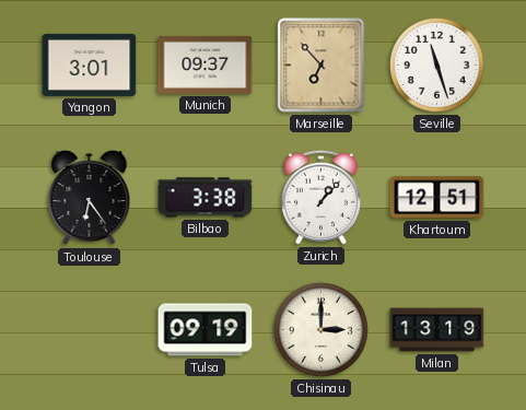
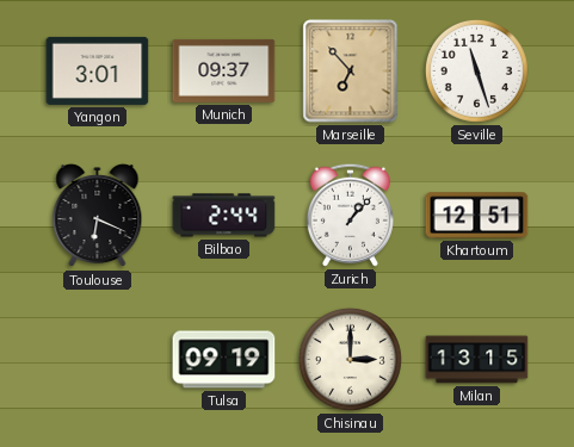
Toulouse: 6:24 -> 6:19 (98, 216)
Bilbao: 3:38 -> 2:44 (224, 216)
Milan: 13:19 -> 13:15 (477, 360)
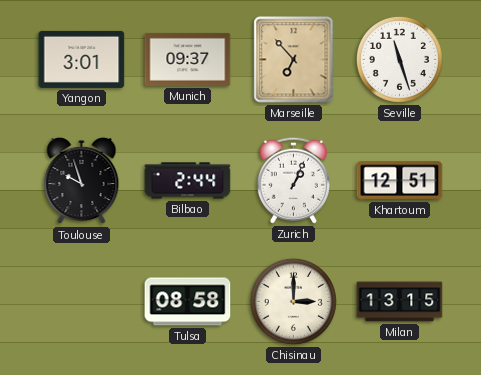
Toulouse: 6:19 -> 9:57 (82, 181)
Zurich: 1:07 -> 1:04 (293, 180)
Tulsa: 09:19 -> 08:58 (188, 302)
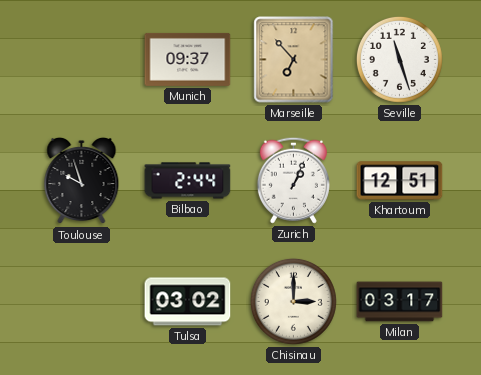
Yangon: 3:01 -> none (82, 59)
Tulsa: 08:58 -> 03:02 (188, 302)
Milan: 13:15 -> 03:17 (400, 302)
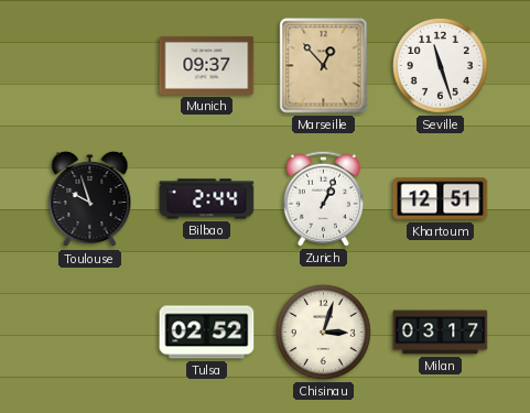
Marseille: 6:53 -> 12:53 (324, 66)
Tulsa: 03:02 -> 02:52 (207, 333)
Chisinau: 3:00 -> 3:03 (323, 332)
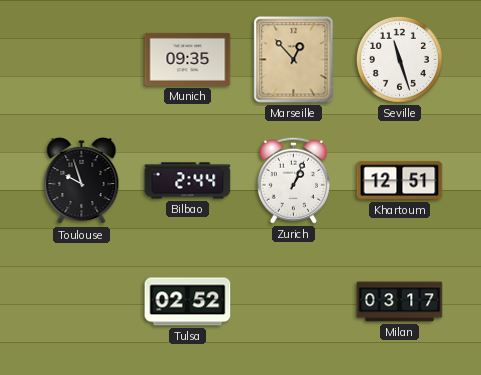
Munich: 09:37 -> 09:35 (188, 59)
Chisinau: 3:03 -> none (323, 332)
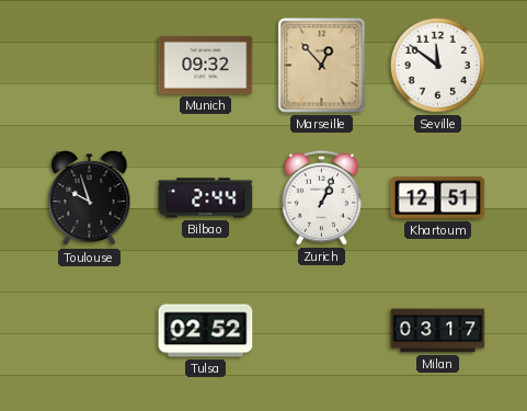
Munich: 09:35 -> 09:32 (206, 65)
Seville: 11:27 -> 11:51 (437, 65)
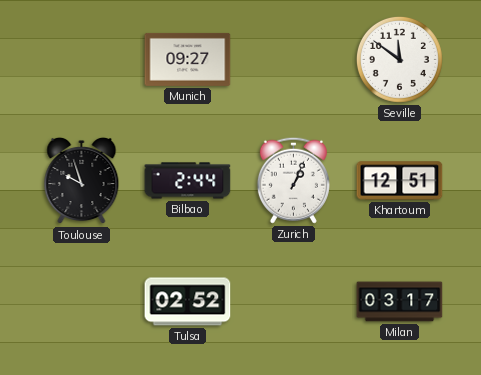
Munich: 09:32 -> 09:27 (188, 59)
Marseille: 12:53 -> none (322, 66)
